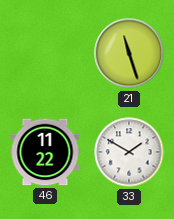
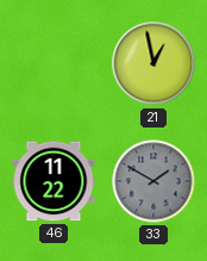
21: 11:27 -> 12:58 (153, 63)
33 dial: white -> grey (153, 181)
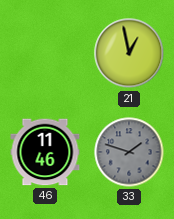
46: 11:22 -> 11:46 (45, 152)
33: 1:50 -> 1:48 (129, 152)
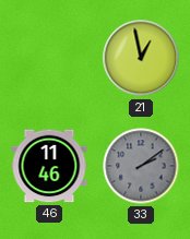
33: 1:48 -> 2:09 (141, 166)
